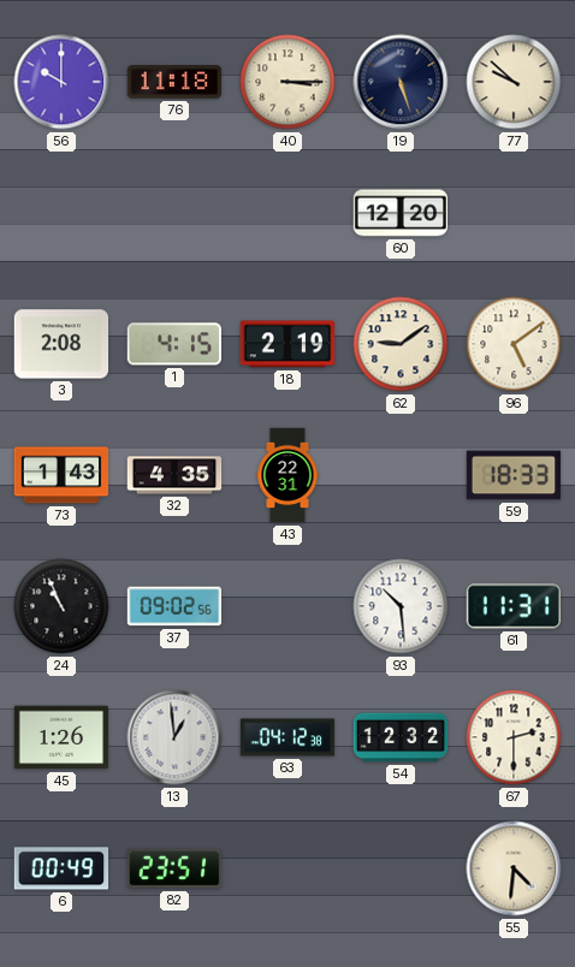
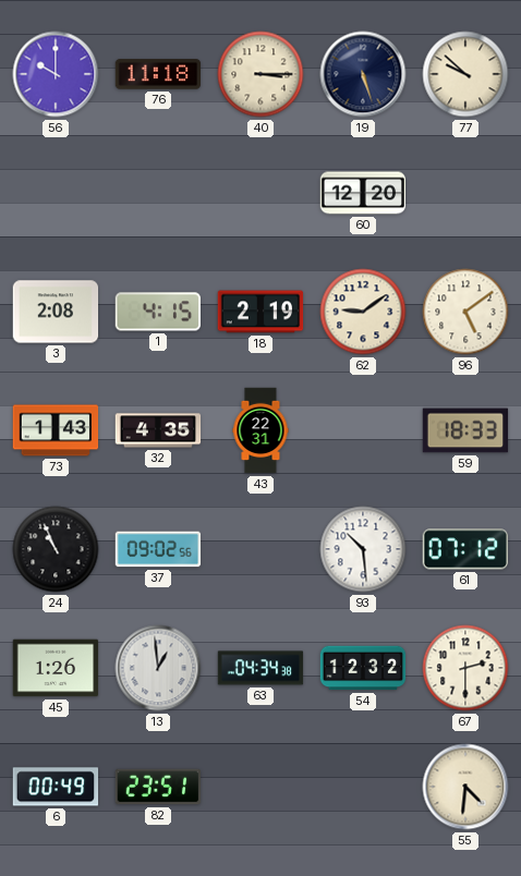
61: 11:31 -> 07:12 (465, 549)
63: 04:12 -> 04:34 (260, 668)
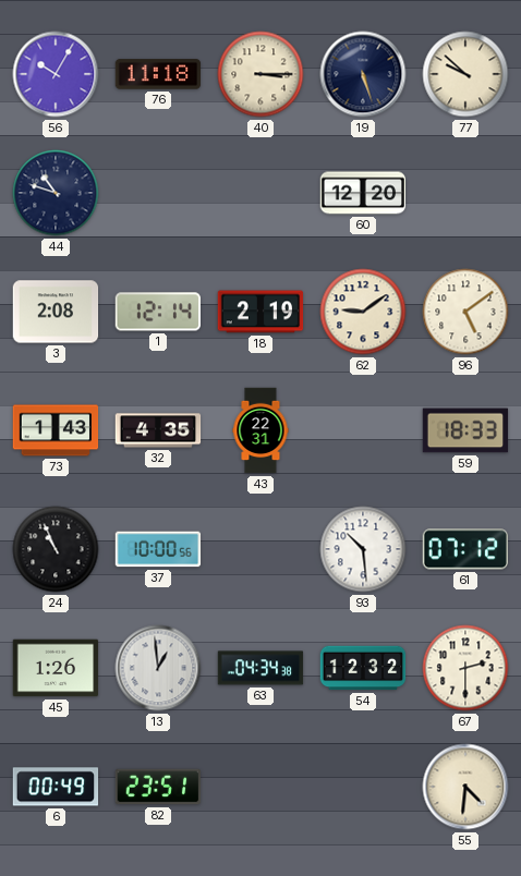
56: 10:00 -> 10:05 (56, 74)
44: none -> 10:48 (56, 193)
1: 4:15 -> 12:14 (157, 312)
37: 09:02 -> 10:00 (158, 549)
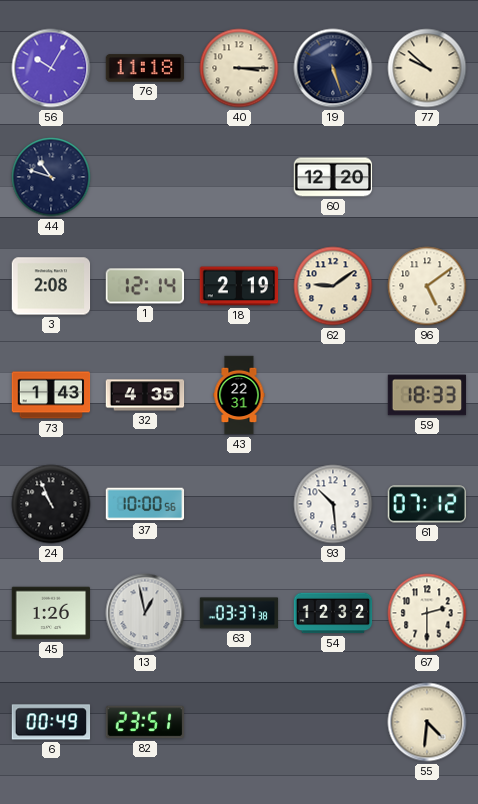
13: 12:59 -> 12:58 (145, 613)
63: 04:34 -> 03:37 (239, 613)
